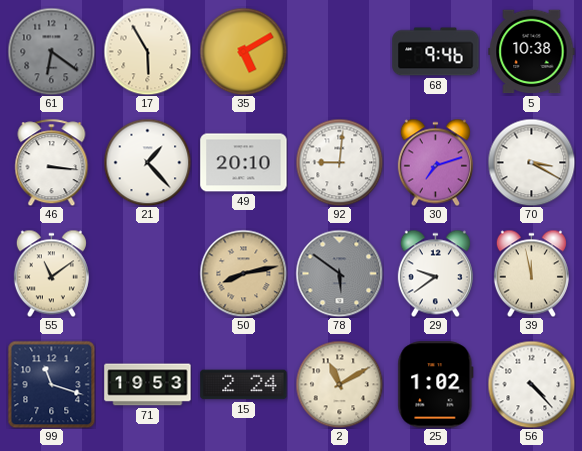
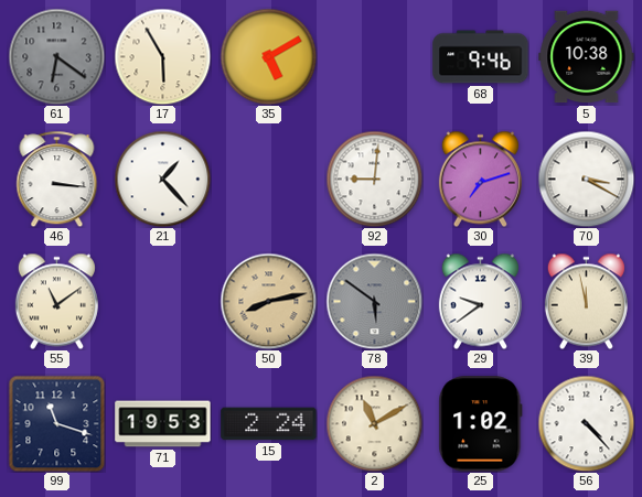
49: 20:10 -> none (244, 163)
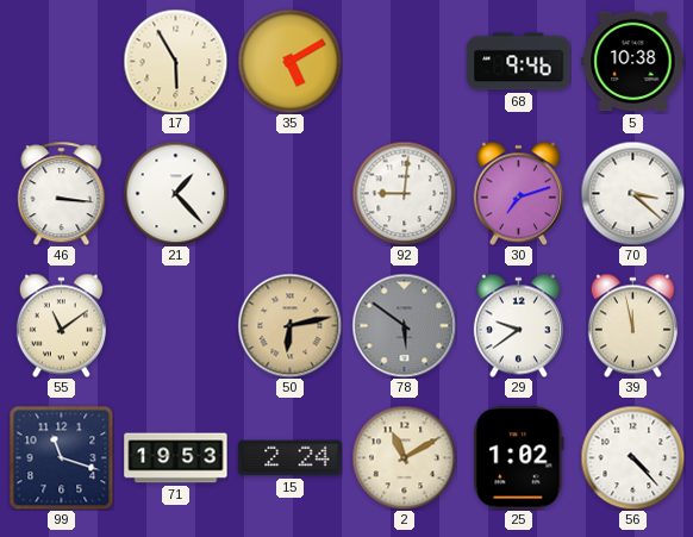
61: 6:21 -> none (56, 56)
70: 3:20 -> 3:22 (632, 193)
50: 8:13 -> 6:13 (289, 325)
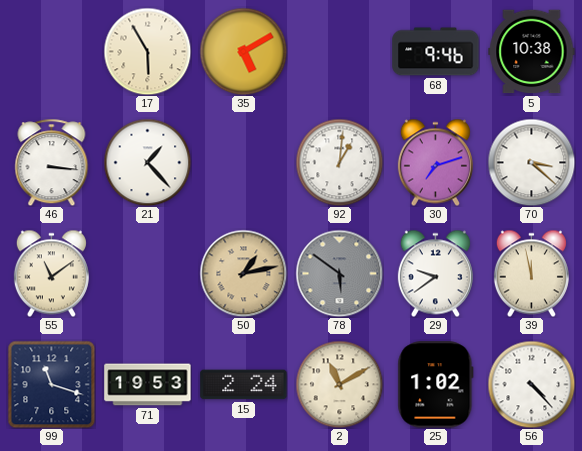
92: 9:01 -> 1:01 (339, 162)
50: 6:13 -> 1:13 (243, 273)
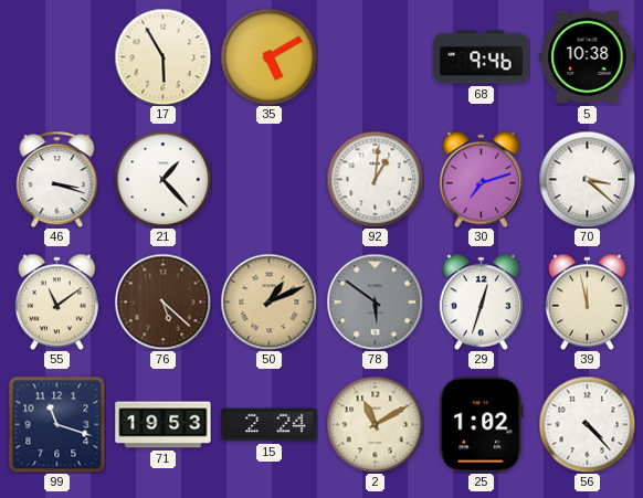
46: 3:16 -> 3:18 (57, 179)
76: none -> 5:22 (162, 301)
50: 1:13 -> 1:11 (268, 301)
29: 9:39 -> 12:33 (481, 301)
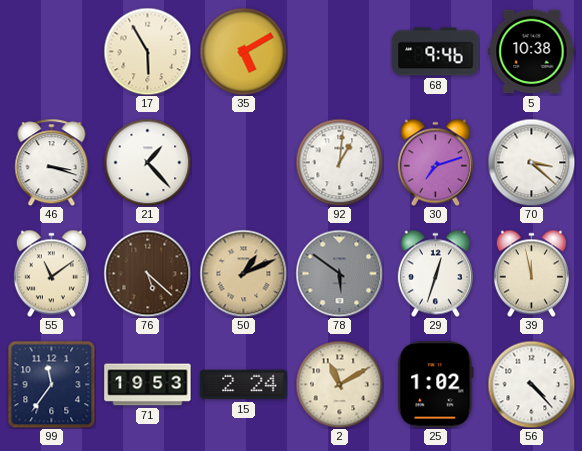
99: 11:18 -> 11:36 (51, 384)
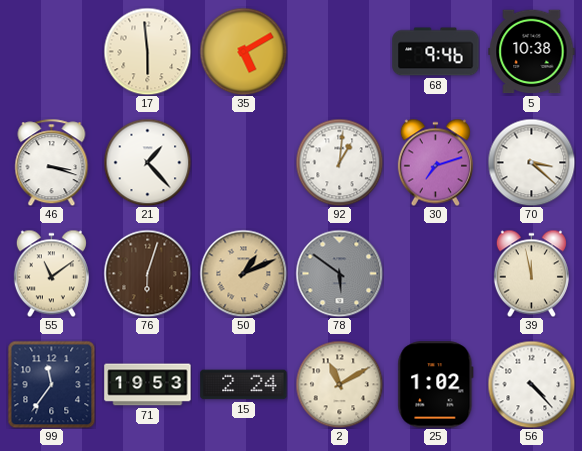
17: 5:55 -> 5:59 (147, 51)
76: 5:22 -> 6:03 (147, 273)
29: 12:33 -> none (435, 273)
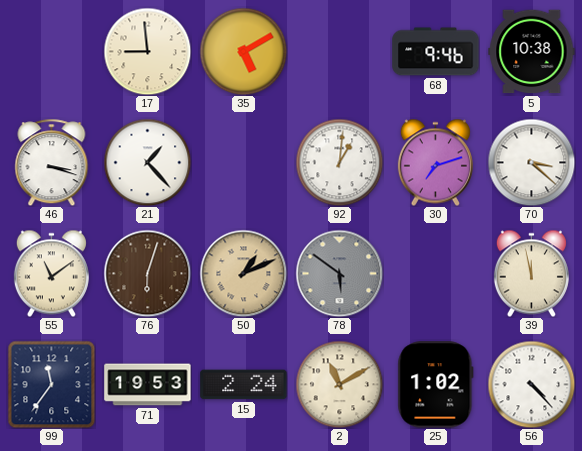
17: 5:59 -> 8:59 (147, 51)
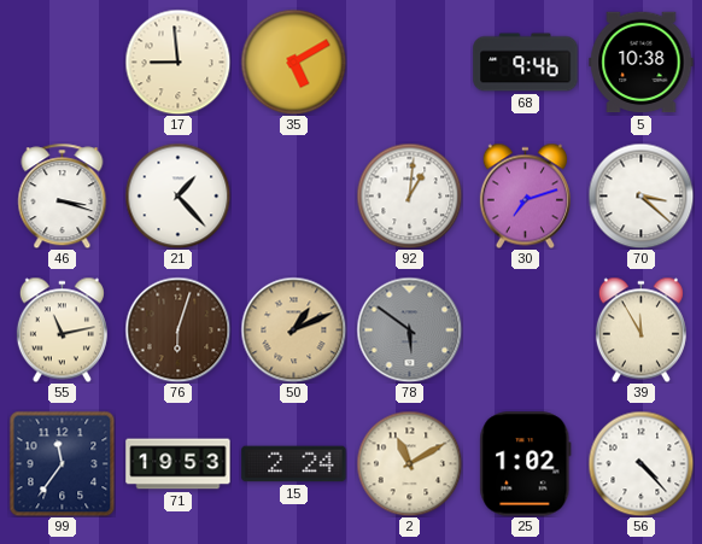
55: 11:09 -> 11:13 (62, 329)
39: 11:58 -> 11:55 (640, 329)
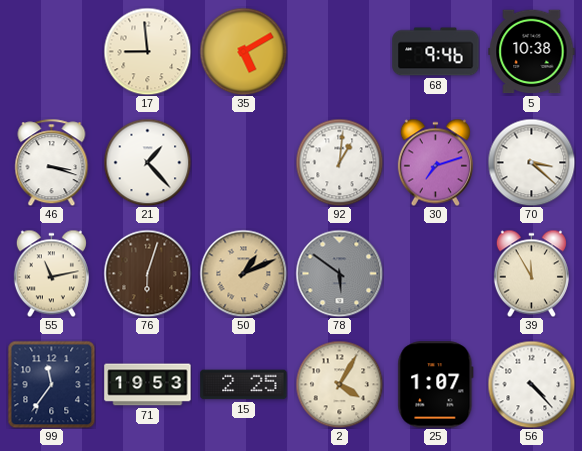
15: 2:24 -> 2:25 (244, 385)
2: 11:10 -> 4:05 (339, 384)
25: 1:02 -> 1:07 (436, 385)
